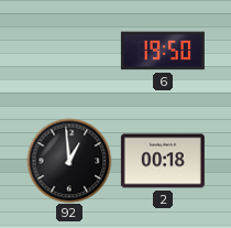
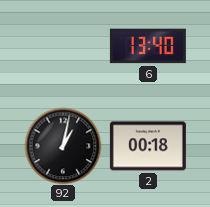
6: 19:50 -> 13:40 (148, 46)
92: 12:59 -> 1:02 (63, 146)
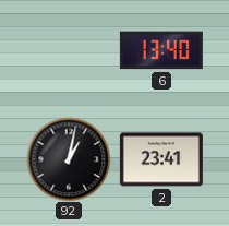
2: 00:18 -> 23:41 (161, 159)
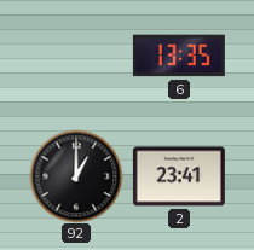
6: 13:40 -> 13:35 (179, 56)
92: 1:02 -> 1:00 (76, 176)
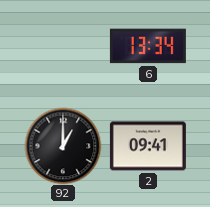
6: 13:35 -> 13:34 (148, 46)
2: 23:41 -> 09:41 (148, 146)
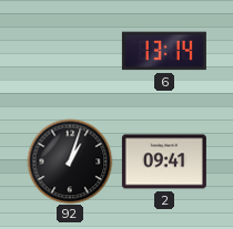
6: 13:34 -> 13:14 (164, 51)
92: 1:00 -> 1:03 (70, 162)
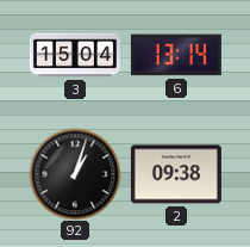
3: none -> 15:04 (75, 55)
2: 09:41 -> 09:38 (176, 174)
